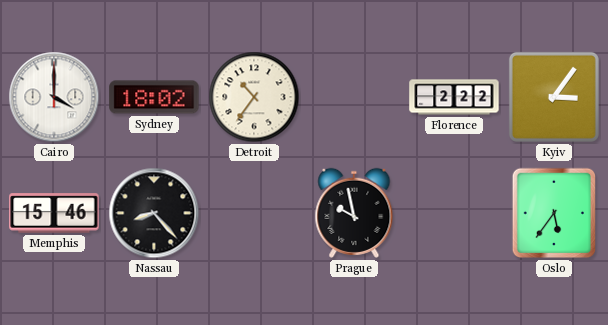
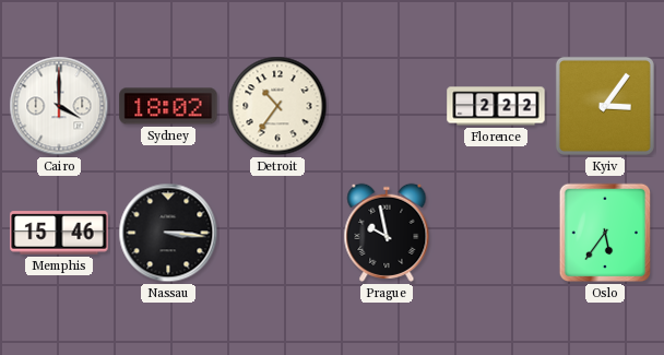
Nassau: 8:23 -> 3:16 (168, 233)
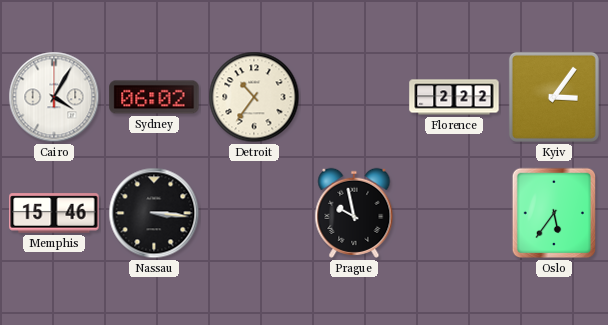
Cairo: 4:00 -> 4:05 (54, 97)
Sydney: 18:02 -> 06:02 (154, 97)
